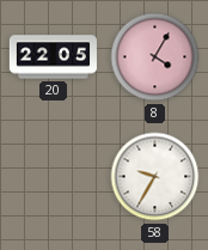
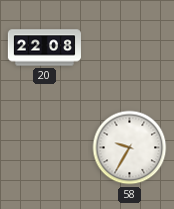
20: 22:05 -> 22:08 (44, 48)
8: 4:05 -> none (155, 57)
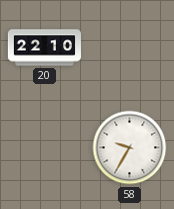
20: 22:08 -> 22:10 (44, 48)
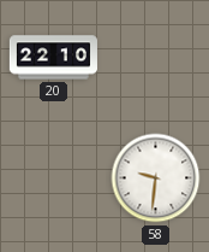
58: 9:35 -> 9:31 (156, 178)
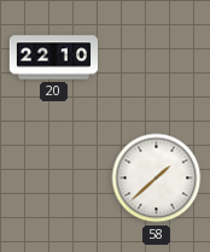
58: 9:31 -> 1:38 (157, 178)
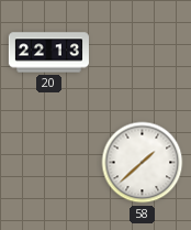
20: 22:10 -> 22:13 (48, 53)
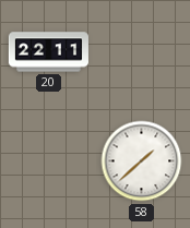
20: 22:13 -> 22:11 (48, 52)
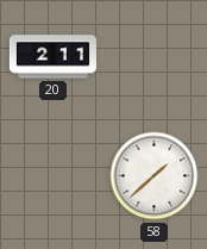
20: 22:11 -> 2:11 (52, 57)
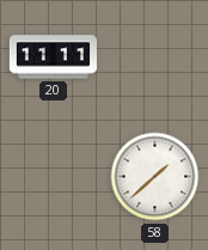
20: 2:11 -> 11:11 (53, 57)
